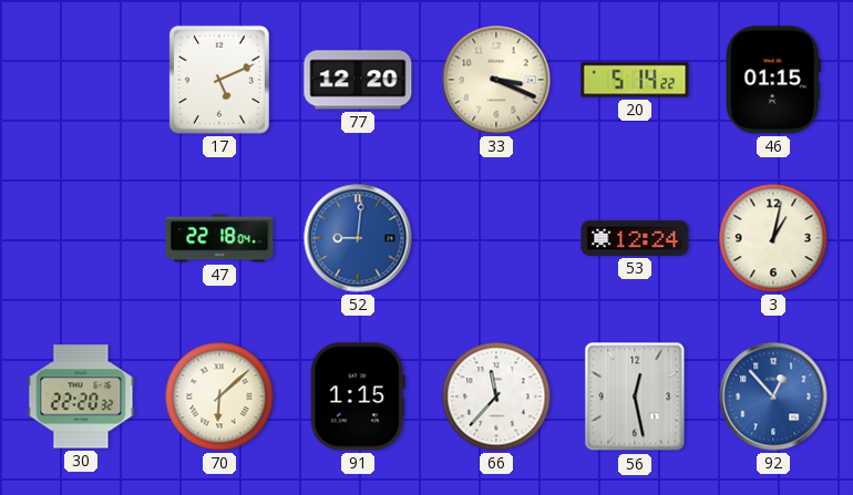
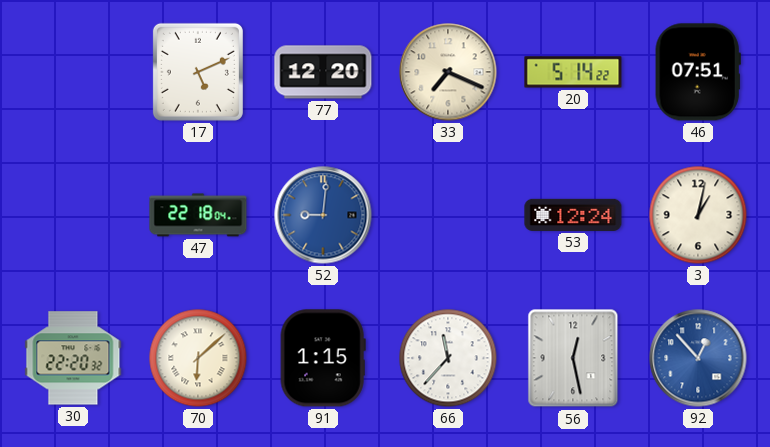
33: 3:19 -> 7:19 (448, 72)
46: 01:15 -> 07:51 (698, 72)
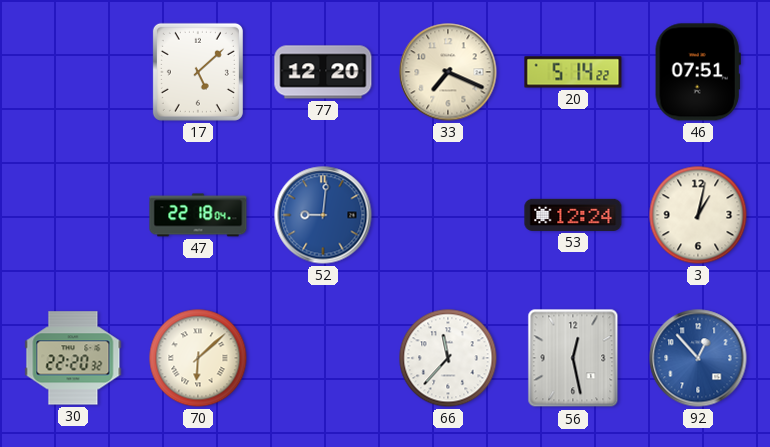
17: 5:11 -> 5:08 (198, 72)
91: 1:15 -> none (323, 358)
